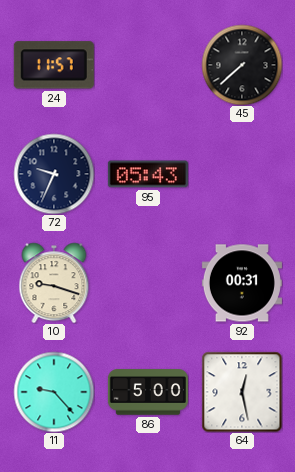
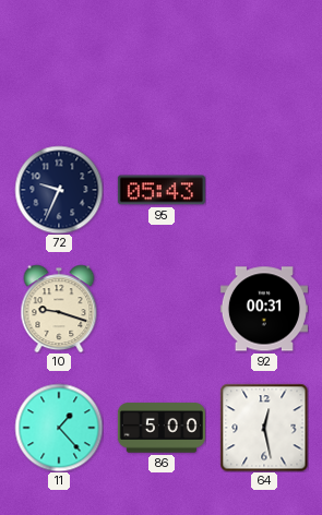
24: 11:57 -> none (54, 65)
45: 7:38 -> none (242, 65)
11: 9:23 -> 1:23 (59, 428)
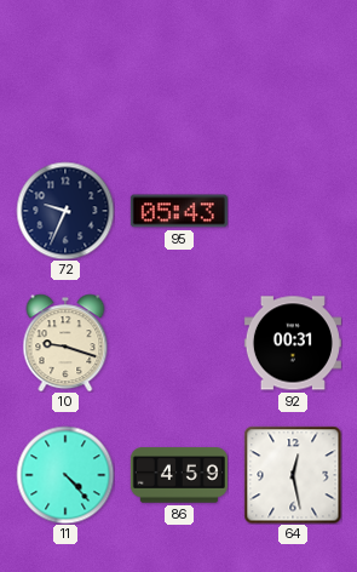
11: 1:23 -> 4:23 (65, 475)
86: 5:00 -> 4:59 (179, 475)
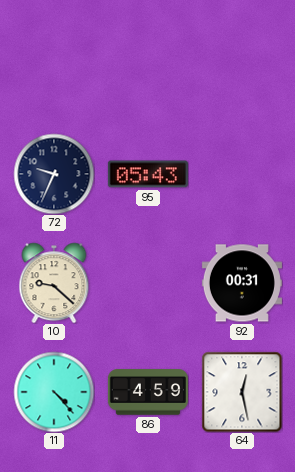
10: 9:18 -> 9:22 (54, 283)
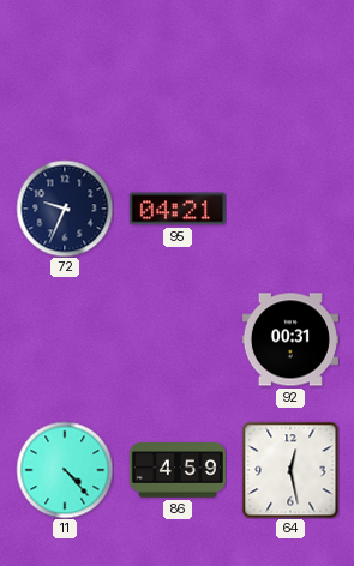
95: 05:43 -> 04:21 (178, 209)
10: 9:22 -> none (54, 283)
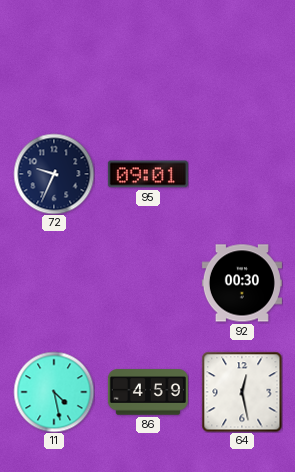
95: 04:21 -> 09:01 (148, 174)
92: 00:31 -> 00:30 (242, 283)
11: 4:23 -> 4:28 (54, 392)
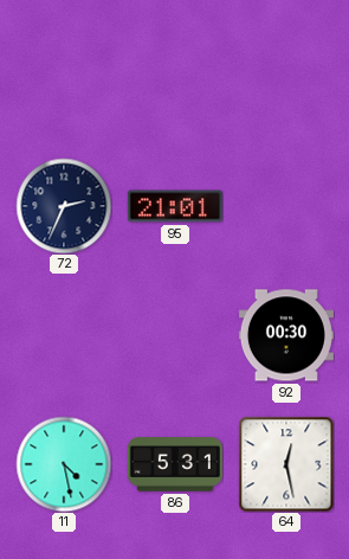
72: 9:34 -> 2:34 (64, 206)
95: 09:01 -> 21:01 (175, 206)
86: 4:59 -> 5:31 (175, 464)
